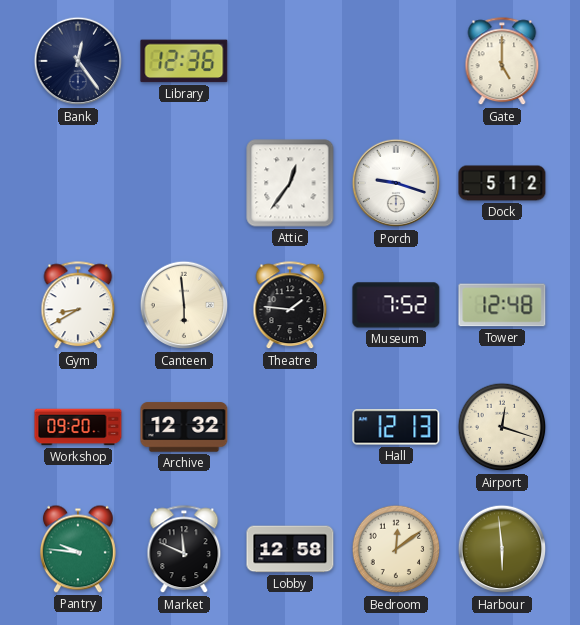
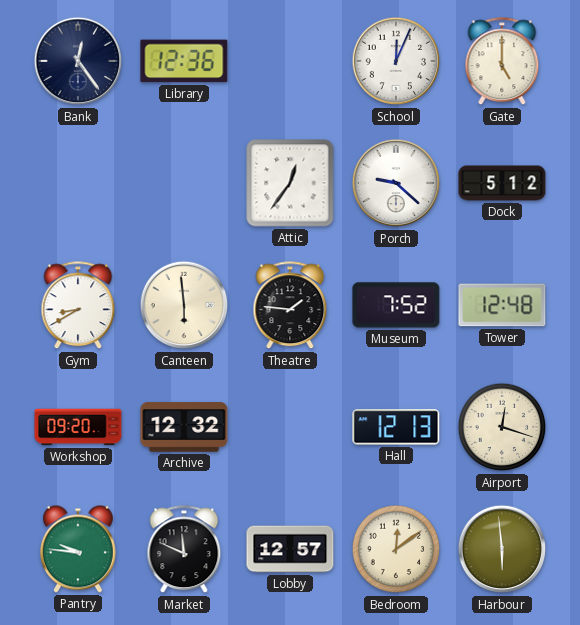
School: none -> 12:04 (396, 61)
Porch: 9:18 -> 9:22 (396, 183)
Lobby: 12:58 -> 12:57 (290, 549)
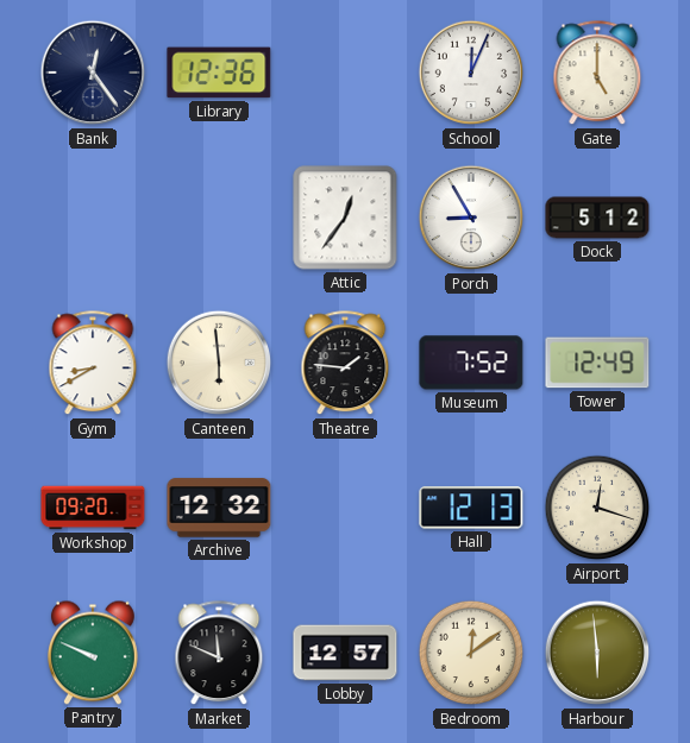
Porch: 9:22 -> 8:55 (471, 218)
Tower: 12:48 -> 12:49 (597, 363)
Pantry: 9:46 -> 9:49 (93, 653)
